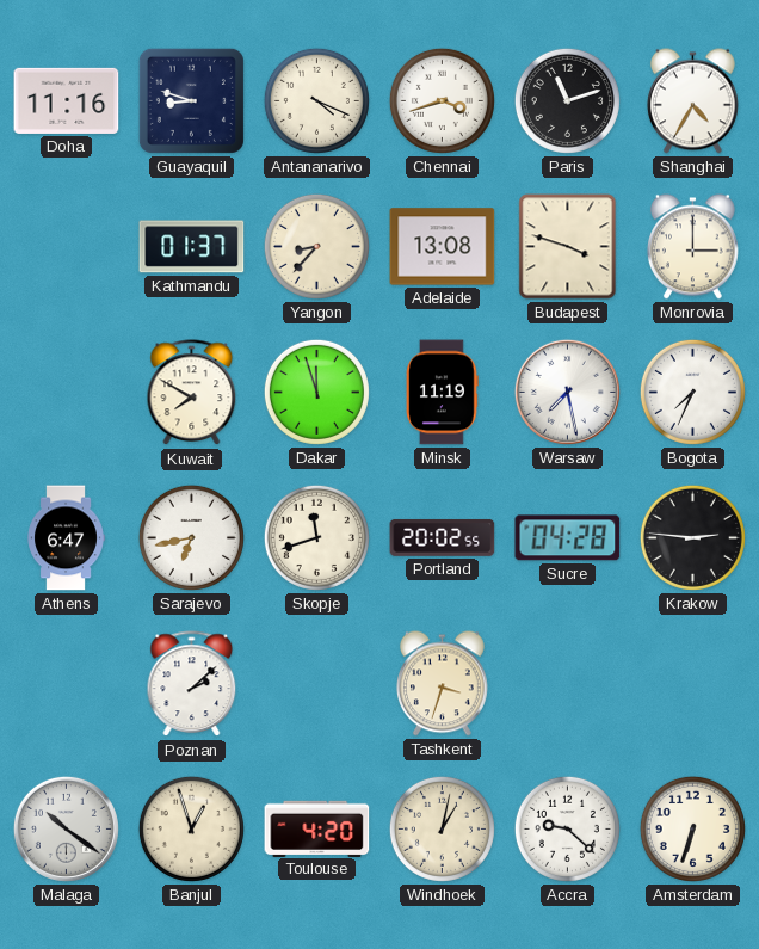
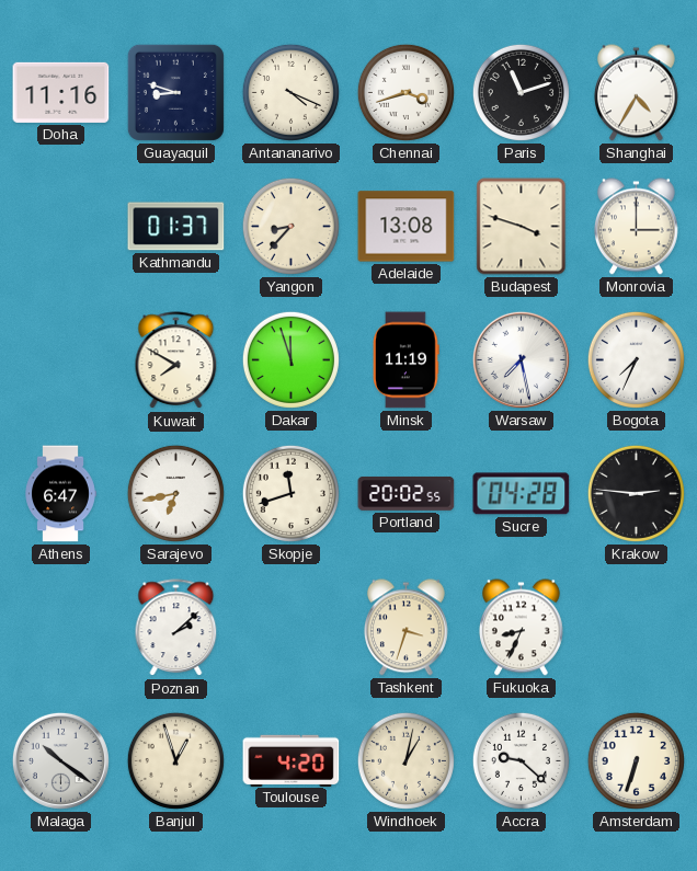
Fukuoka: none -> 8:34 (521, 628)
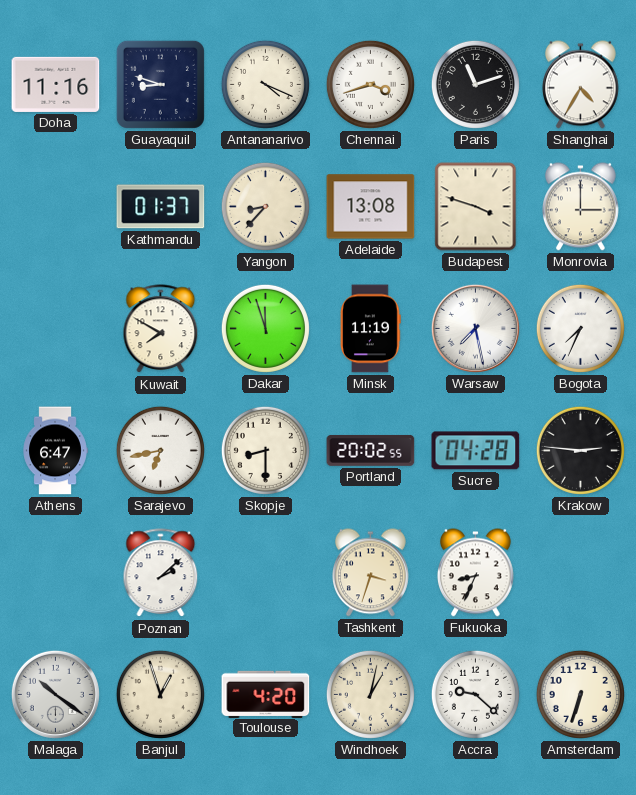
Skopje: 11:42 -> 8:30 (265, 450)
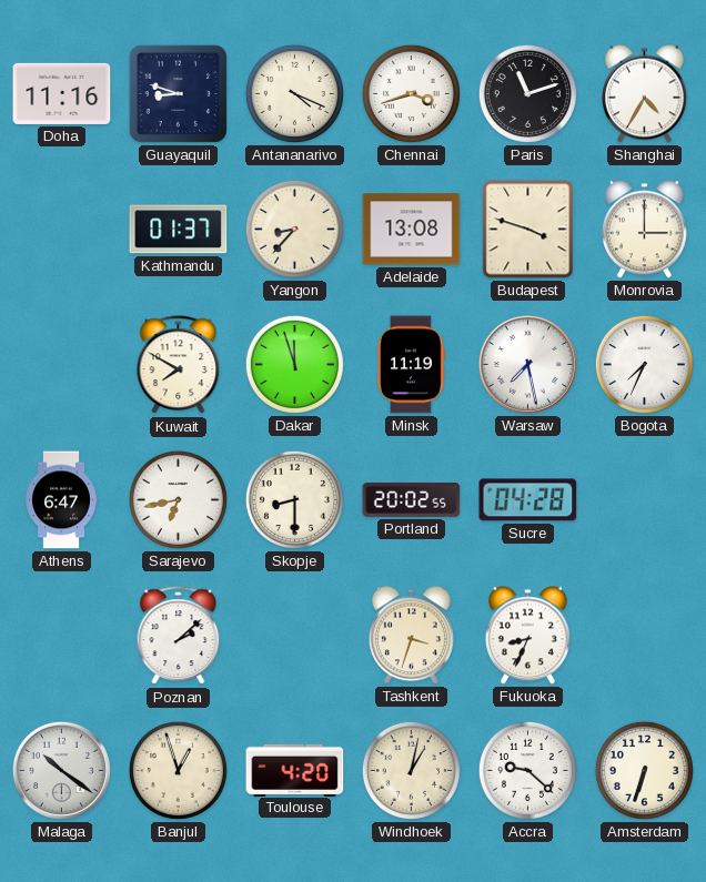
Krakow: 2:46 -> none (580, 450)
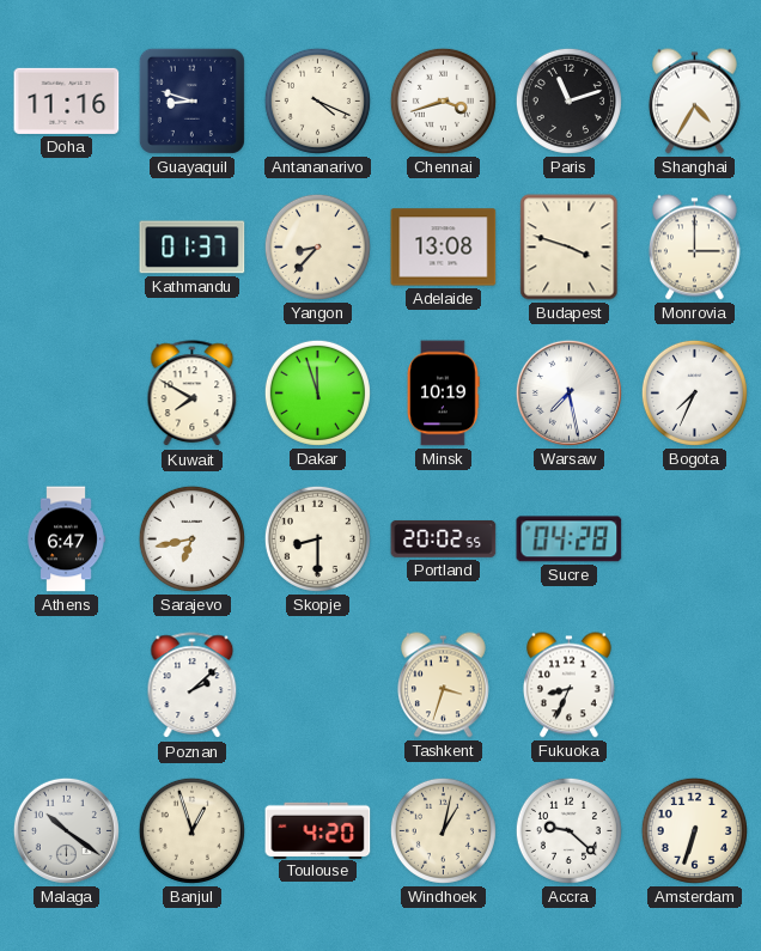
Minsk: 11:19 -> 10:19 (444, 394)
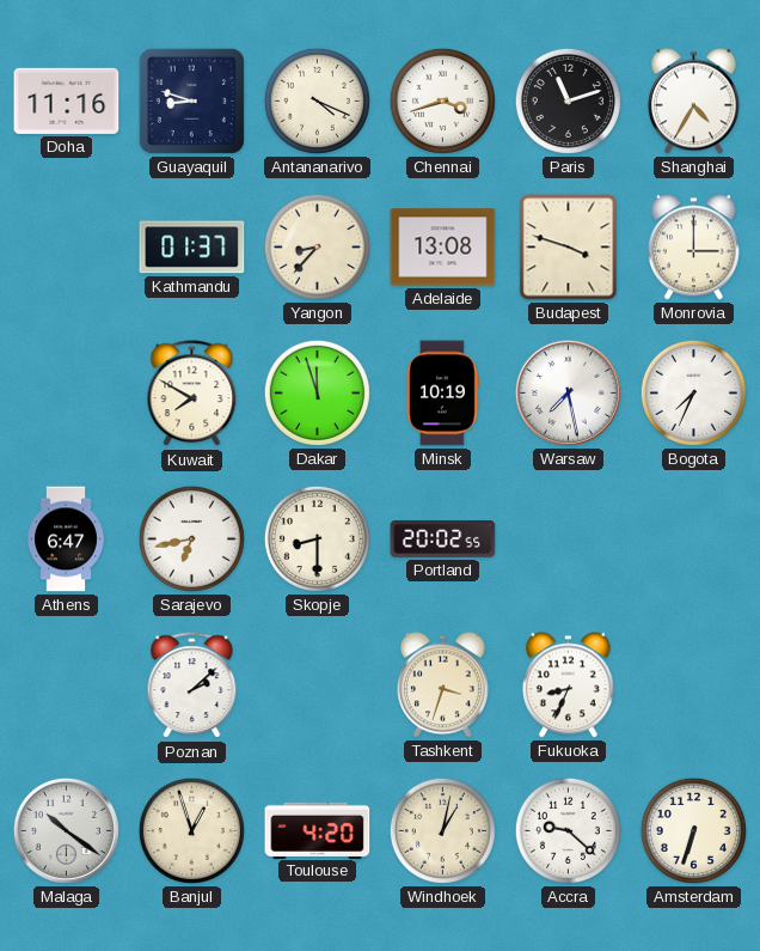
Sucre: 04:28 -> none (570, 539)
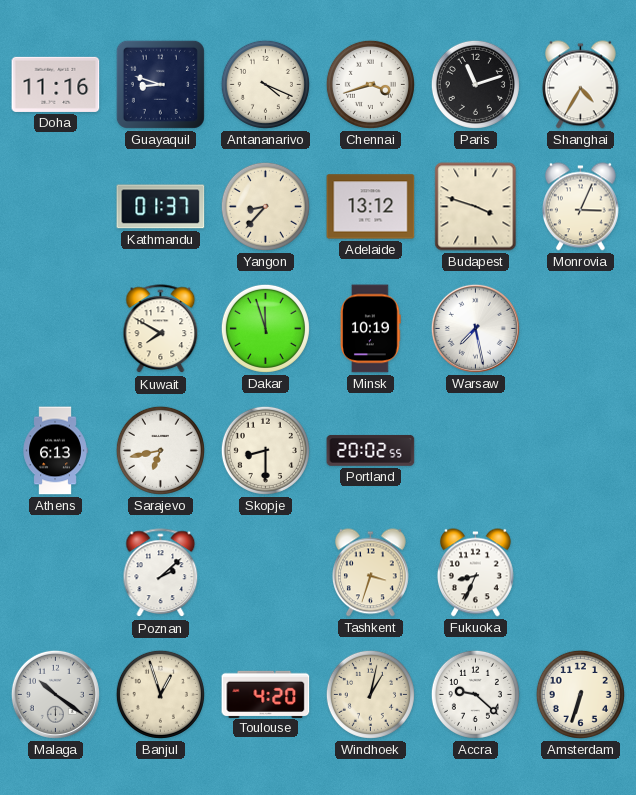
Adelaide: 13:08 -> 13:12 (371, 207)
Monrovia: 3:00 -> 3:04 (580, 207)
Bogota: 7:34 -> none (693, 392)
Athens: 6:47 -> 6:13 (55, 451)
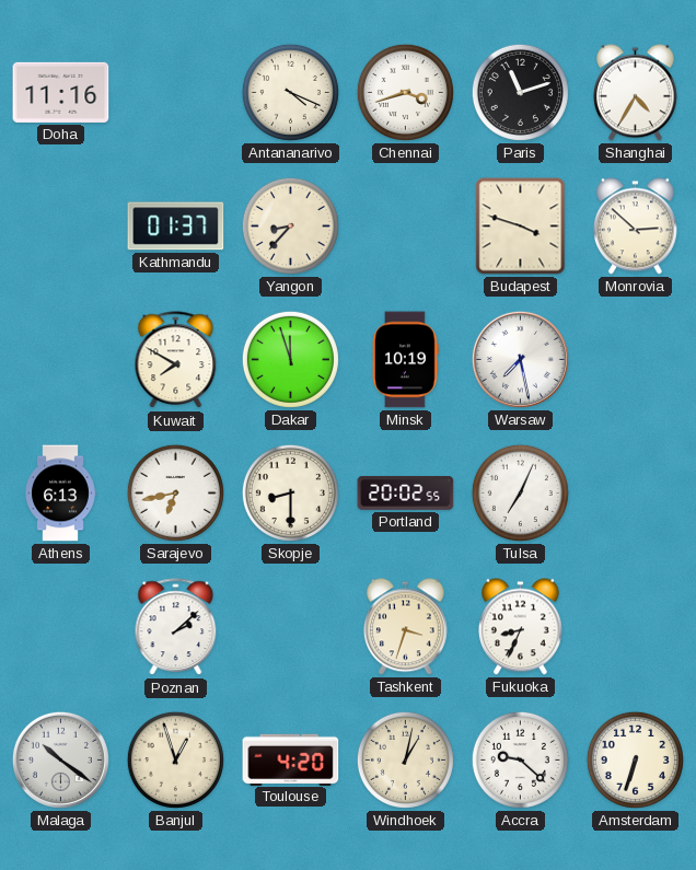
Guayaquil: 8:48 -> none (160, 84)
Adelaide: 13:12 -> none (371, 207)
Monrovia: 3:04 -> 2:52 (635, 227)
Tulsa: none -> 7:04 (520, 492)
